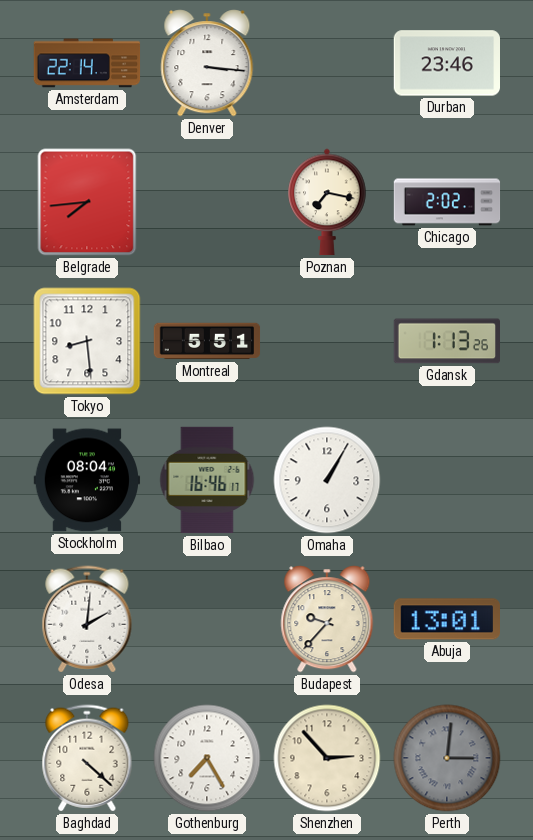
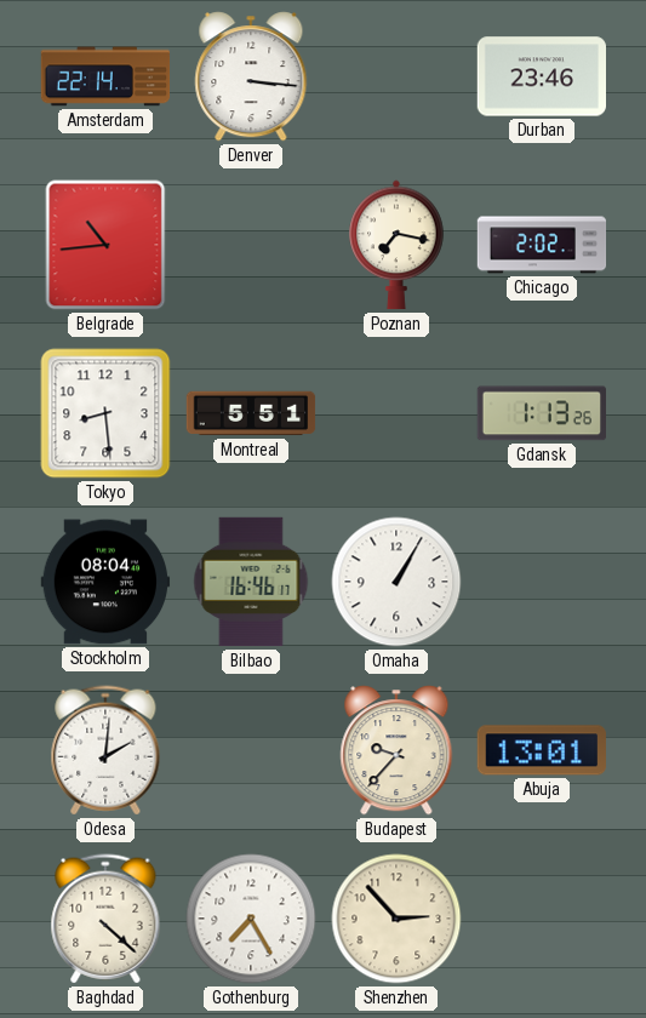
Belgrade: 7:44 -> 10:44 (105, 245)
Perth: 3:01 -> none (447, 758)
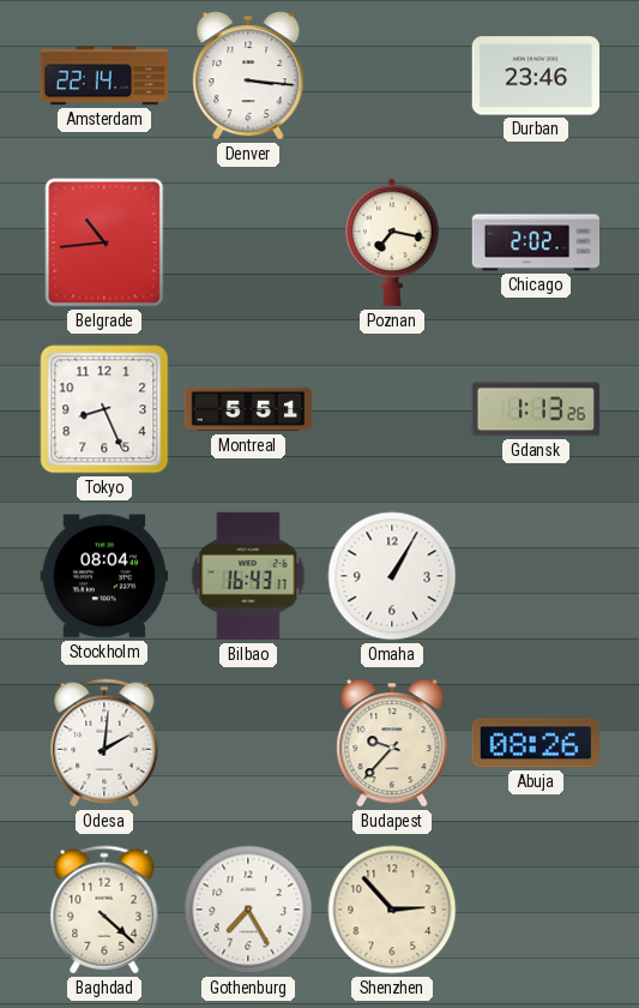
Tokyo: 8:29 -> 8:26 (104, 409)
Bilbao: 16:46 -> 16:43 (248, 576)
Abuja: 13:01 -> 08:26 (536, 743)
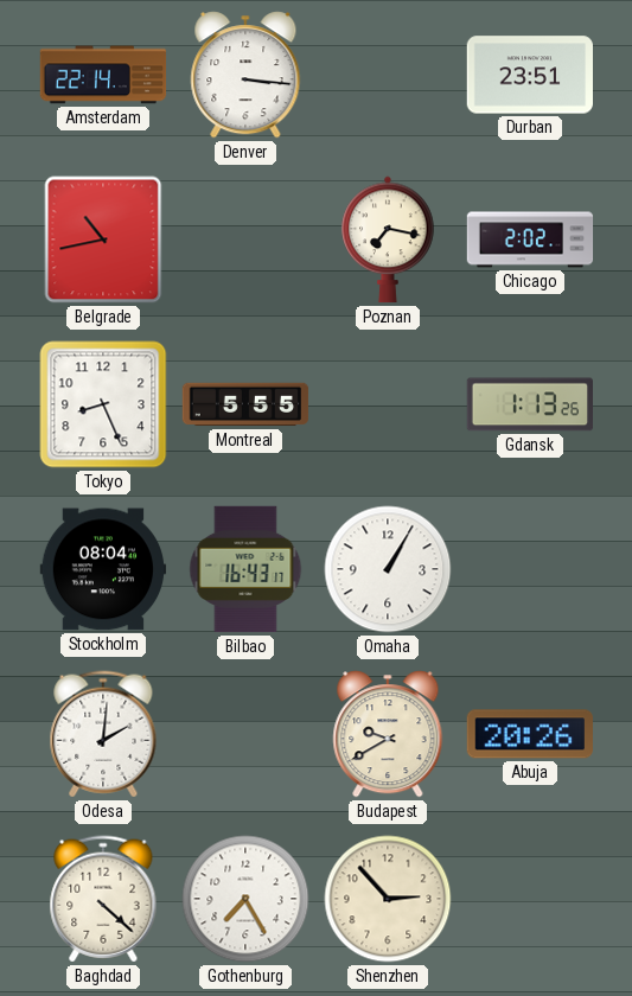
Durban: 23:46 -> 23:51 (529, 75)
Belgrade: 10:44 -> 10:43 (103, 240)
Montreal: 5:51 -> 5:55 (245, 404)
Budapest: 9:37 -> 9:40 (388, 734)
Abuja: 08:26 -> 20:26 (530, 734)
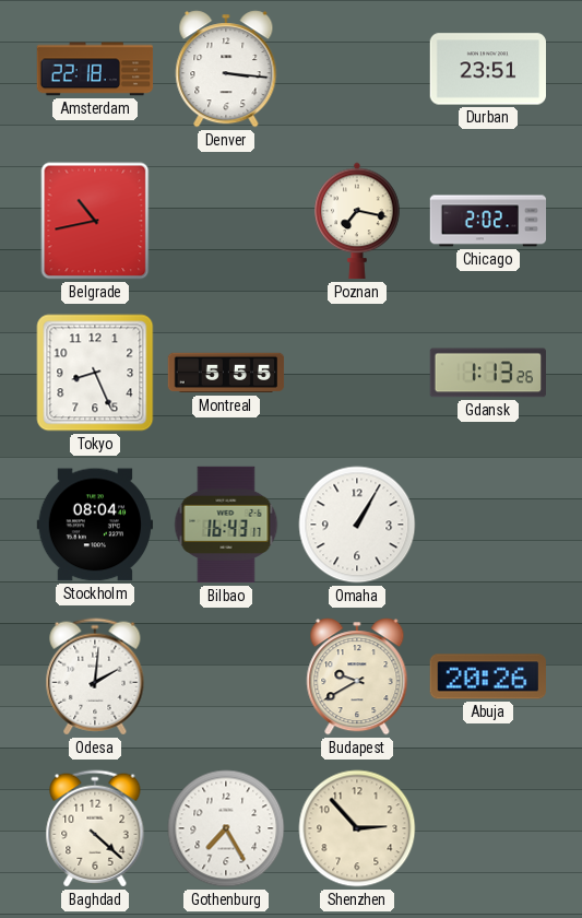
Amsterdam: 22:14 -> 22:18 (95, 69)
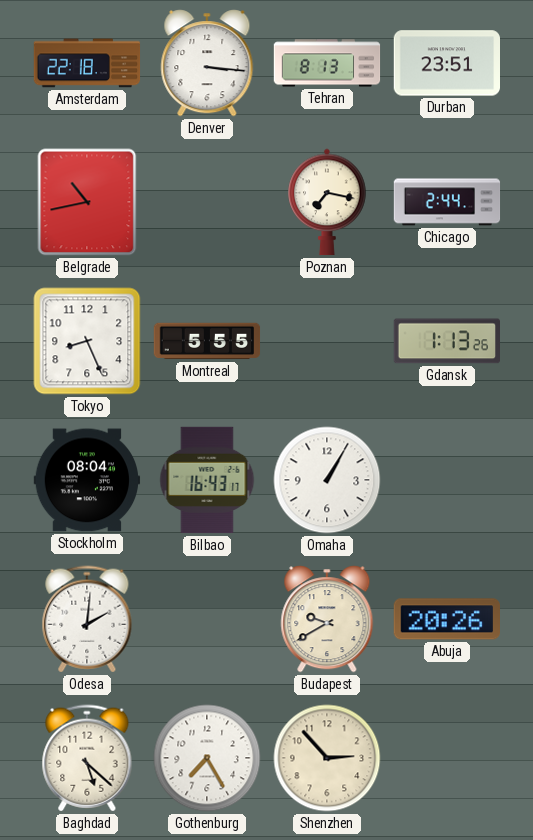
Tehran: none -> 8:13 (327, 63)
Chicago: 2:02 -> 2:44 (447, 202)
Baghdad: 4:22 -> 5:22 (87, 758)
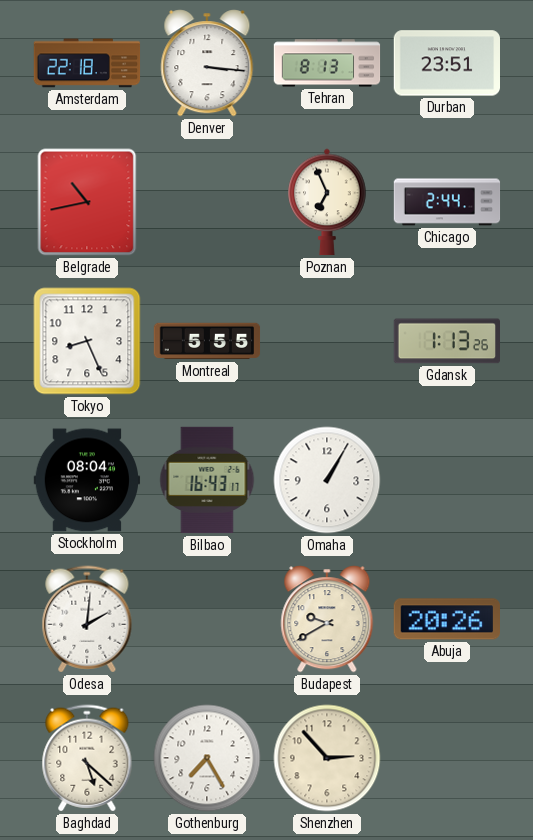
Poznan: 7:17 -> 6:56 (327, 202)
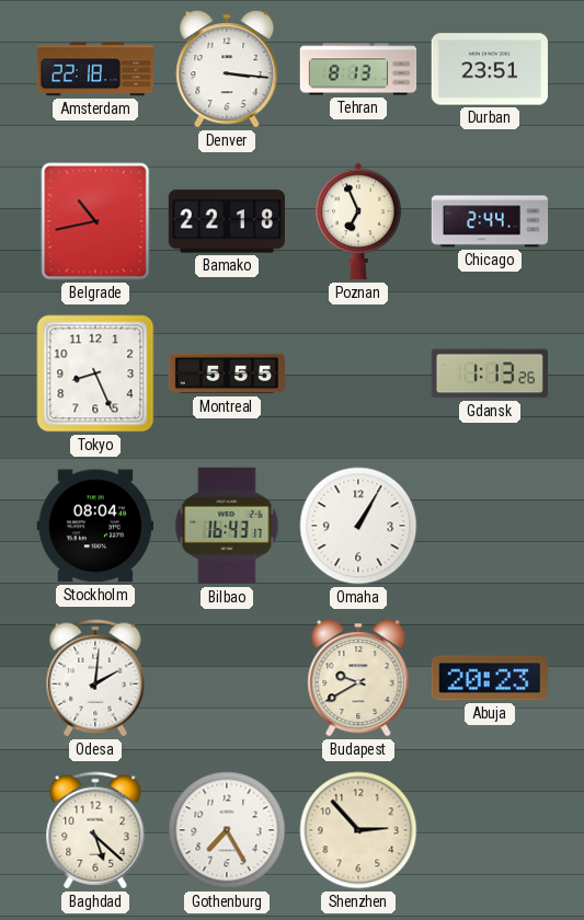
Bamako: none -> 22:18 (226, 221)
Abuja: 20:26 -> 20:23 (490, 678)
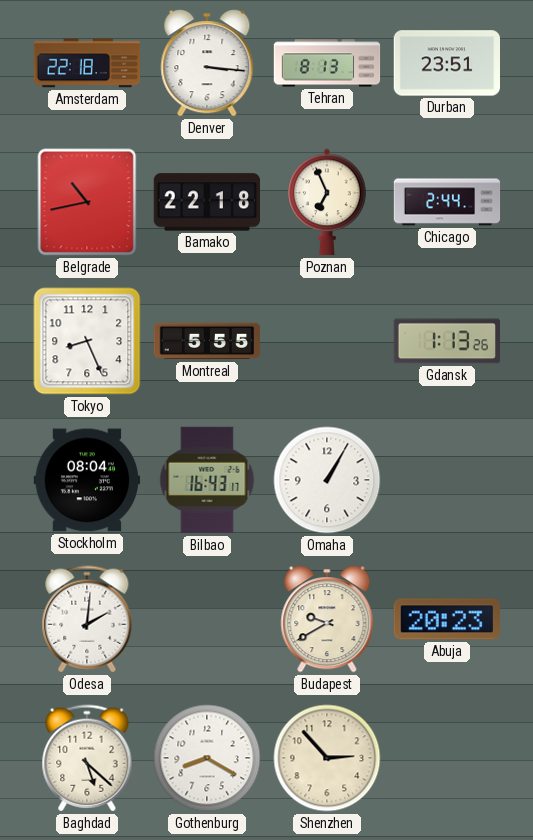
Gothenburg: 7:25 -> 8:20 (207, 758)
